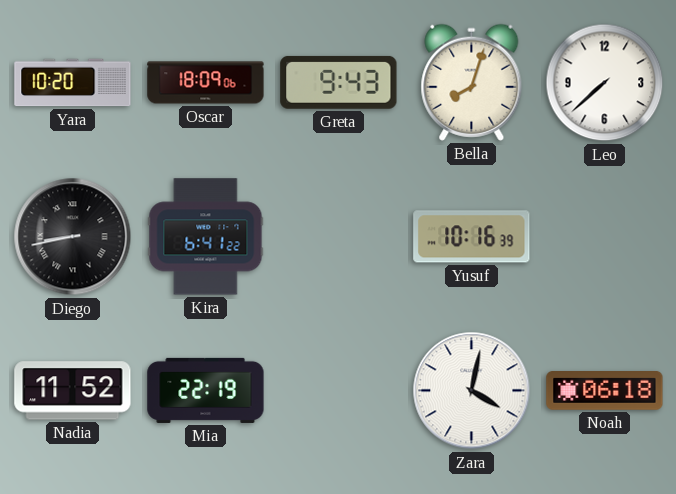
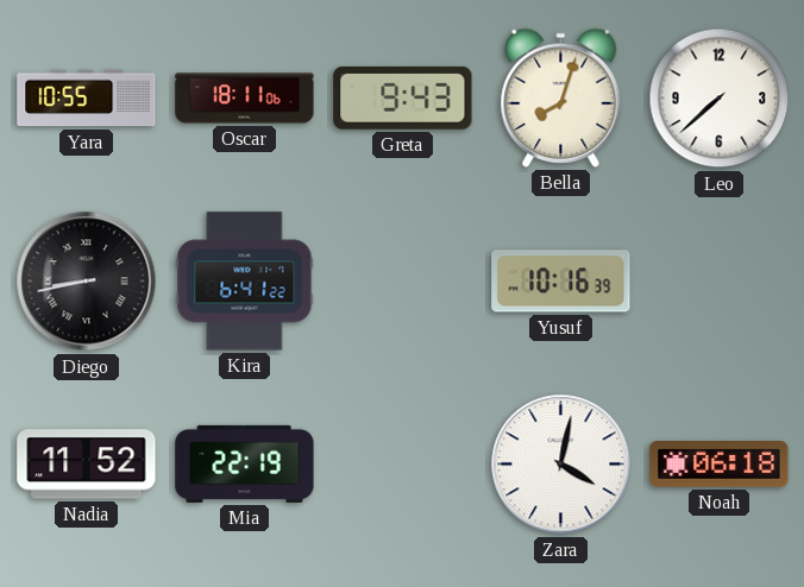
Yara: 10:20 -> 10:55 (87, 99)
Oscar: 18:09 -> 18:11 (245, 99)
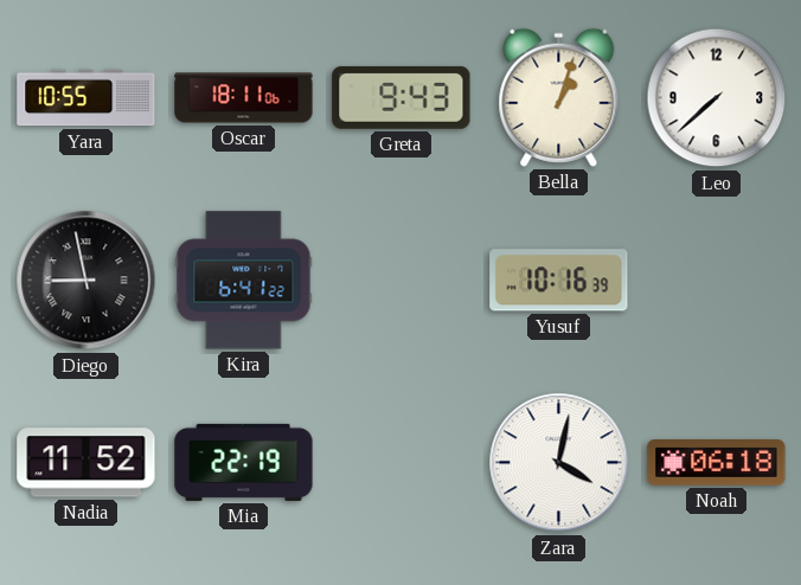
Bella: 8:03 -> 1:03 (559, 97)
Diego: 8:43 -> 8:58 (86, 281)
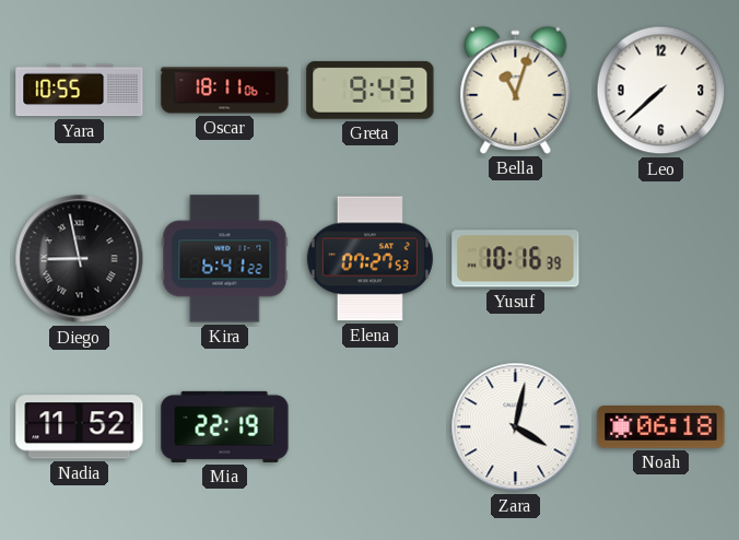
Bella: 1:03 -> 11:03 (516, 90)
Elena: none -> 07:27 (369, 259)
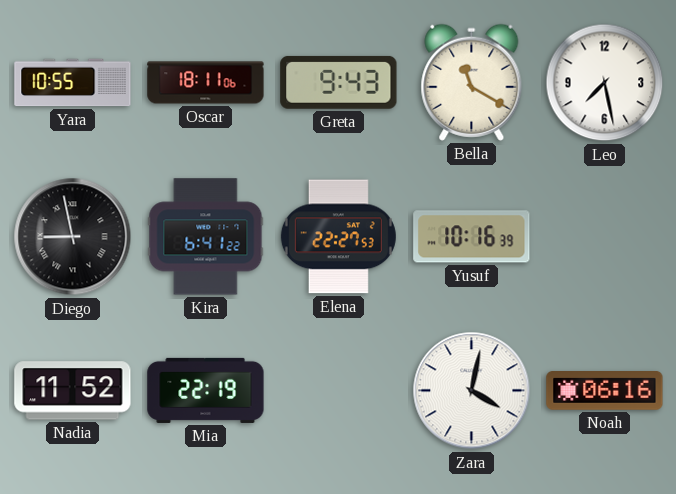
Bella: 11:03 -> 11:20 (472, 82)
Leo: 7:38 -> 7:28 (605, 83)
Elena: 07:27 -> 22:27 (338, 237)
Noah: 06:18 -> 06:16 (605, 391)
